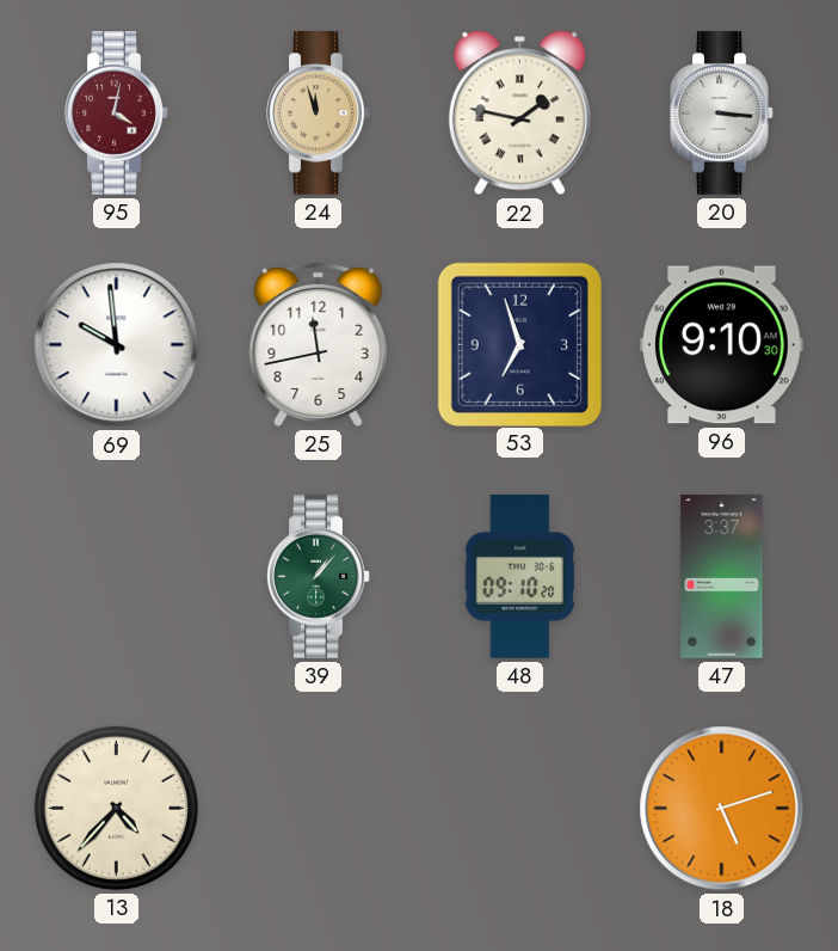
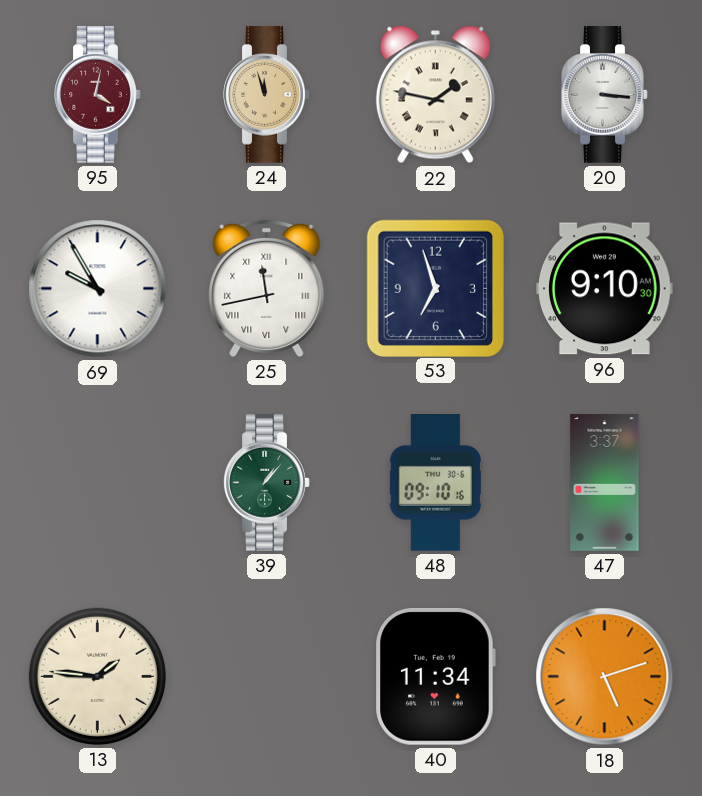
69: 9:59 -> 9:55 (98, 289)
25 numerals: Arabic -> Roman (267, 288)
48: 09:10:20 -> 09:10:16 (435, 483)
13: 4:37 -> 1:46 (97, 676)
40: none -> 11:34 (435, 676)
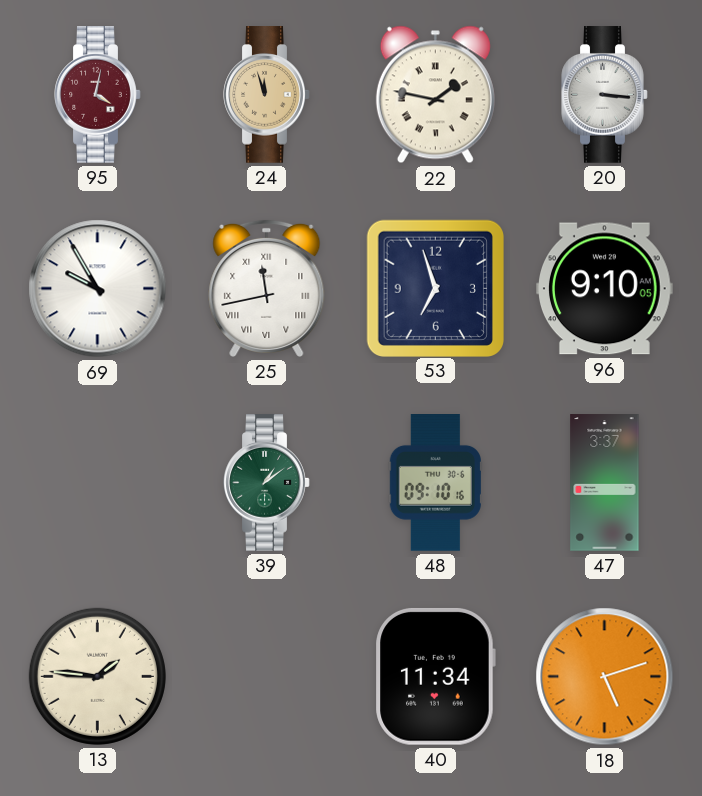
96: 9:10:30 -> 9:10:05 (605, 289)
39: 1:07 -> 1:09 (267, 483)
